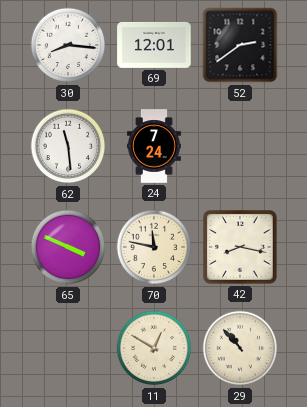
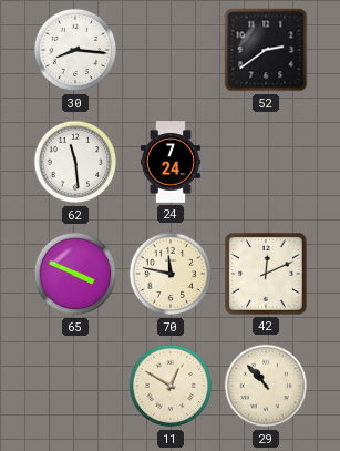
69: 12:01 -> none (154, 45)
42: 8:17 -> 12:11 (266, 274)
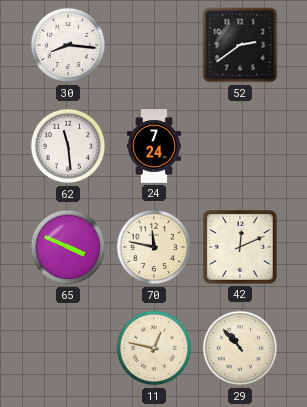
11: 12:50 -> 12:47 (154, 348)
